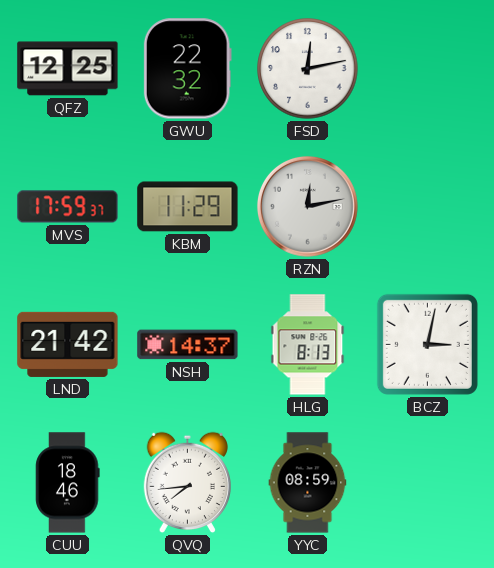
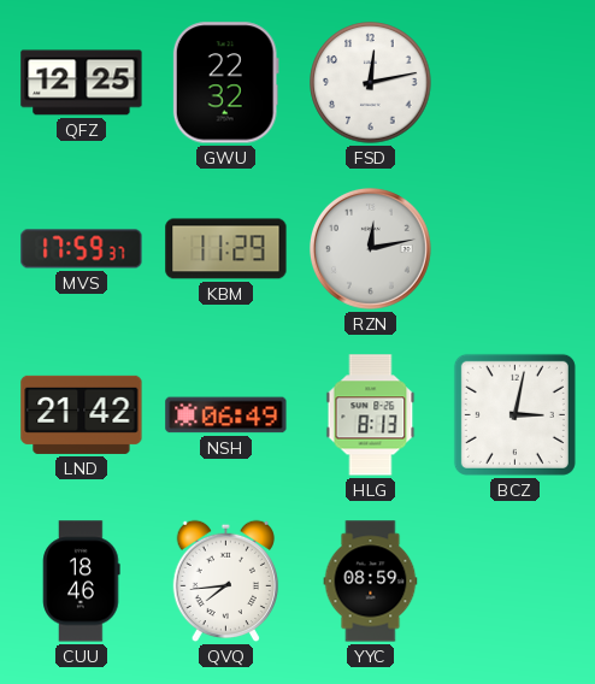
NSH: 14:37 -> 06:49 (226, 415)
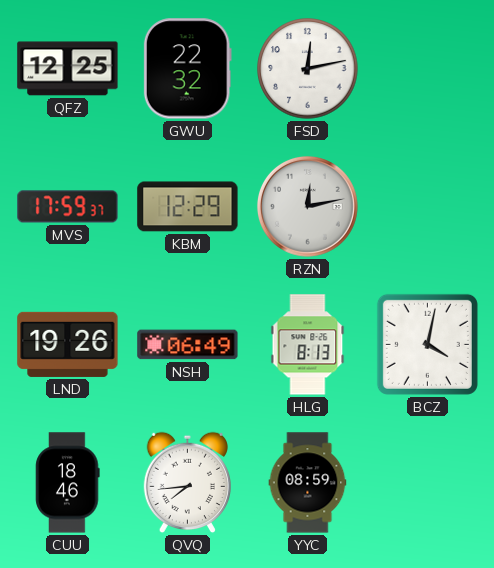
KBM: 11:29 -> 12:29 (188, 207)
LND: 21:42 -> 19:26 (68, 344)
BCZ: 3:02 -> 4:02 (427, 344)
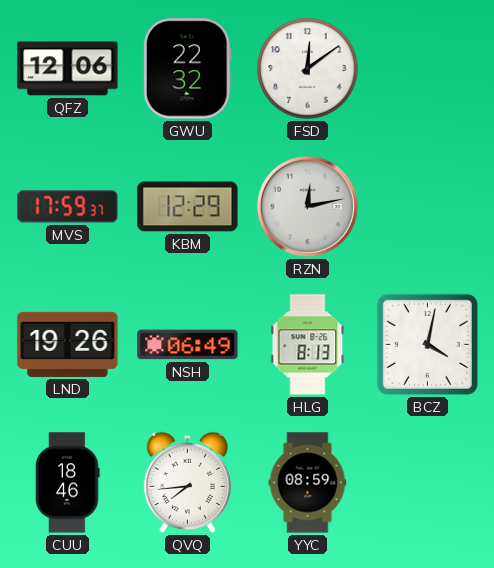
QFZ: 12:25 -> 12:06 (68, 69)
FSD: 12:13 -> 12:09 (308, 69)
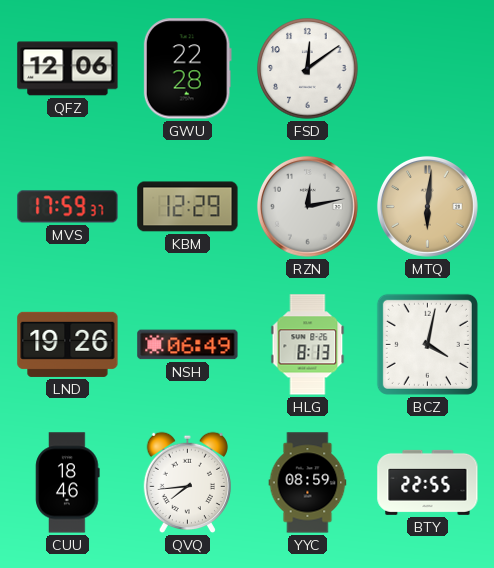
GWU: 22:32 -> 22:28 (187, 69)
MTQ: none -> 6:01 (427, 206)
BTY: none -> 22:55 (428, 482)
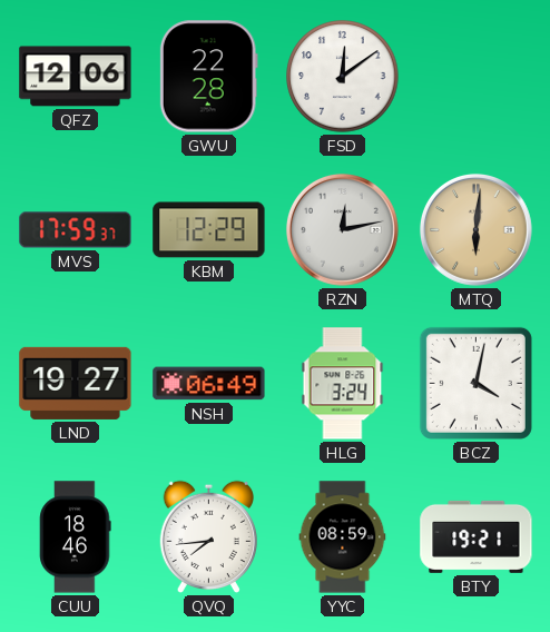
LND: 19:26 -> 19:27 (76, 383)
HLG: 8:13 -> 3:24 (343, 384)
BTY: 22:55 -> 19:21 (477, 536)
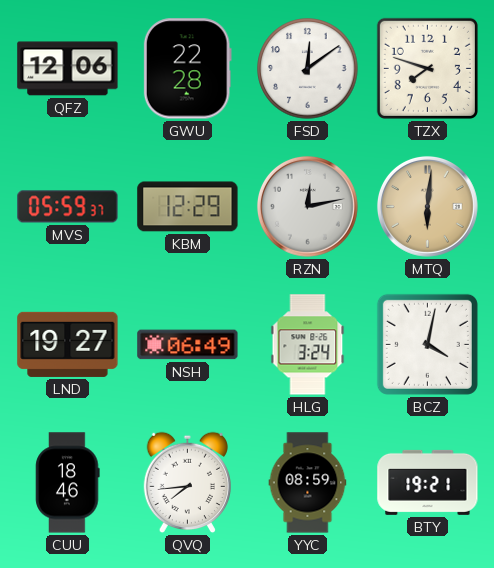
TZX: none -> 7:48 (427, 68)
MVS: 17:59 -> 05:59 (68, 207)
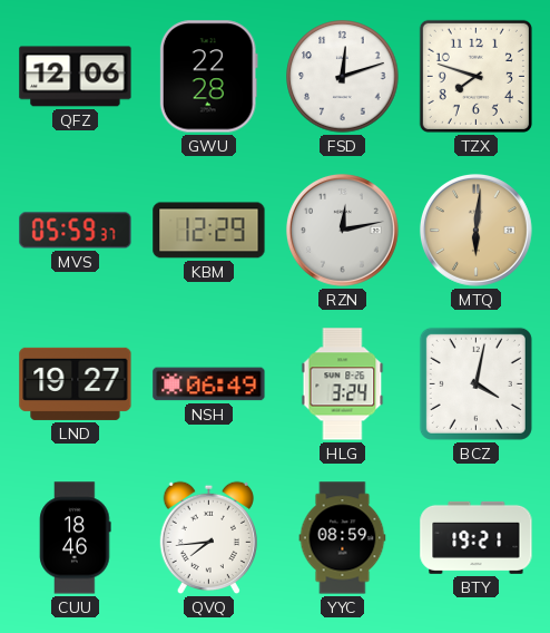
FSD: 12:09 -> 12:12 (343, 77)
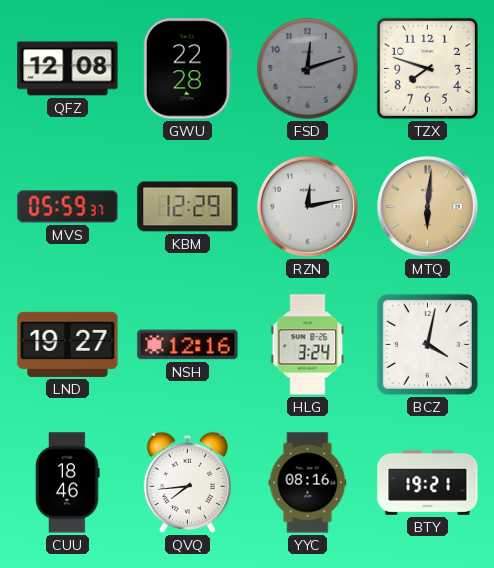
QFZ: 12:06 -> 12:08 (68, 69)
FSD dial: white -> grey (308, 69)
NSH: 06:49 -> 12:16 (188, 345)
YYC: 08:59 -> 08:16 (308, 483)
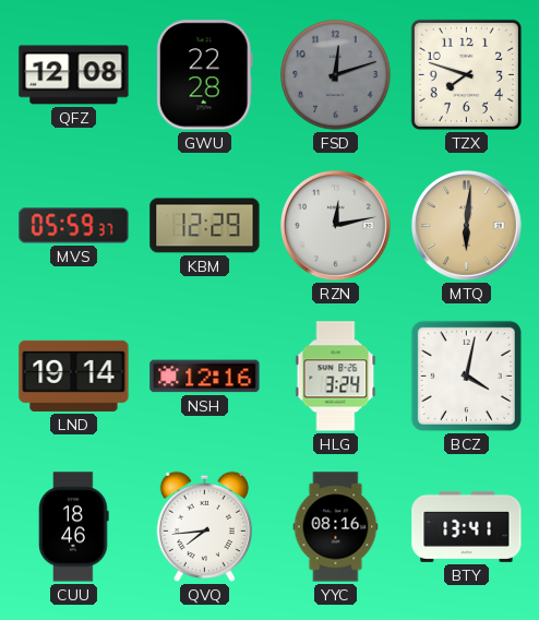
LND: 19:27 -> 19:14 (74, 375)
BTY: 19:21 -> 13:41 (467, 526)
